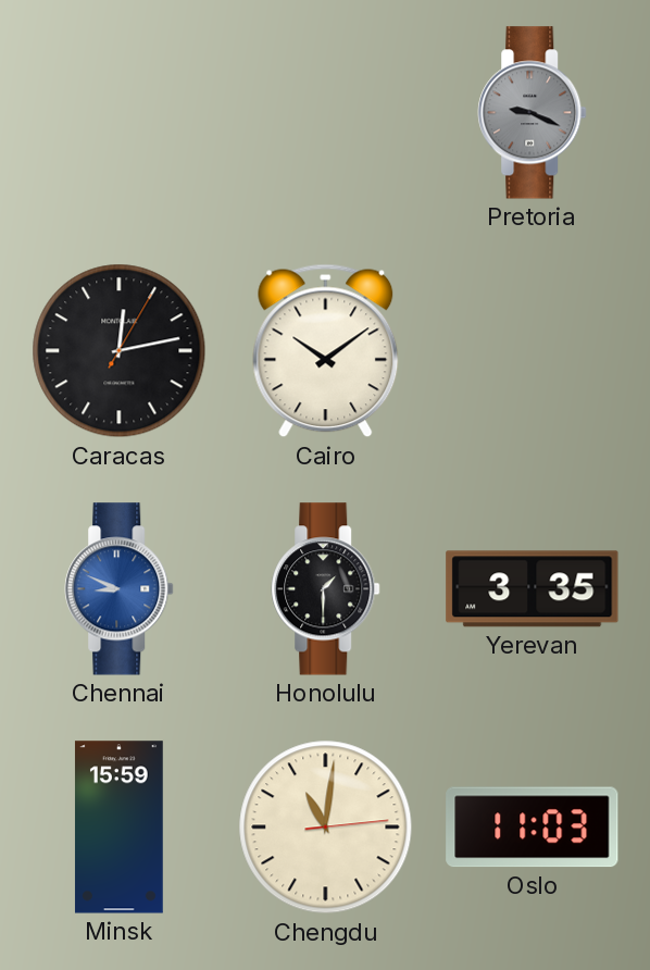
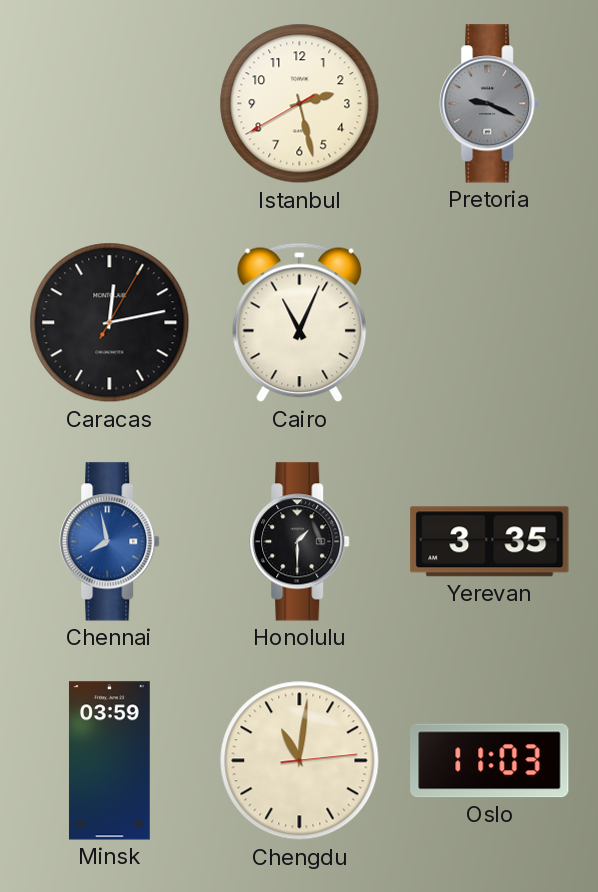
Istanbul: none -> 2:27 (300, 104)
Cairo: 10:09 -> 11:04 (300, 323)
Chennai: 8:49 -> 7:58 (110, 542)
Minsk: 15:59 -> 03:59 (109, 761)
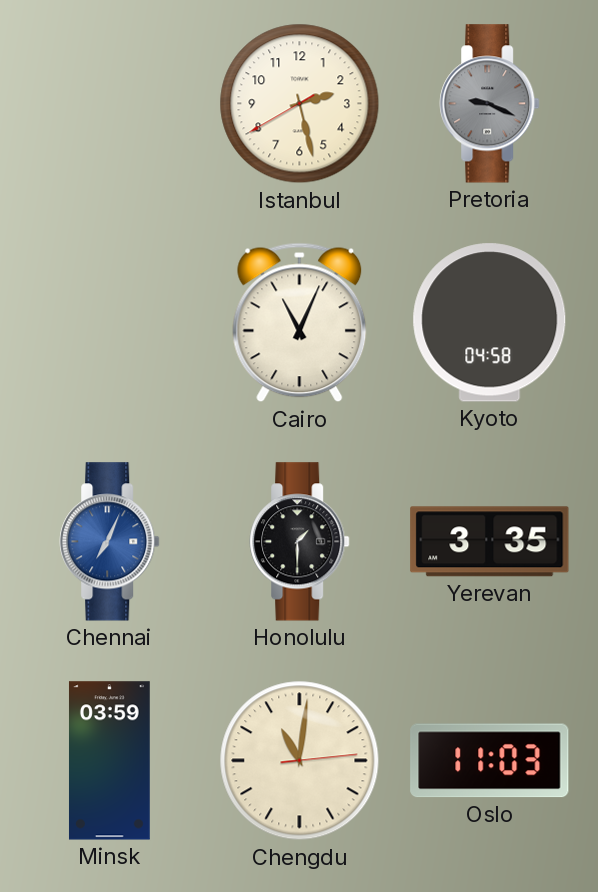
Caracas: 12:13 -> none (110, 323)
Kyoto: none -> 04:58 (490, 323)
Chennai: 7:58 -> 7:04 (110, 542)
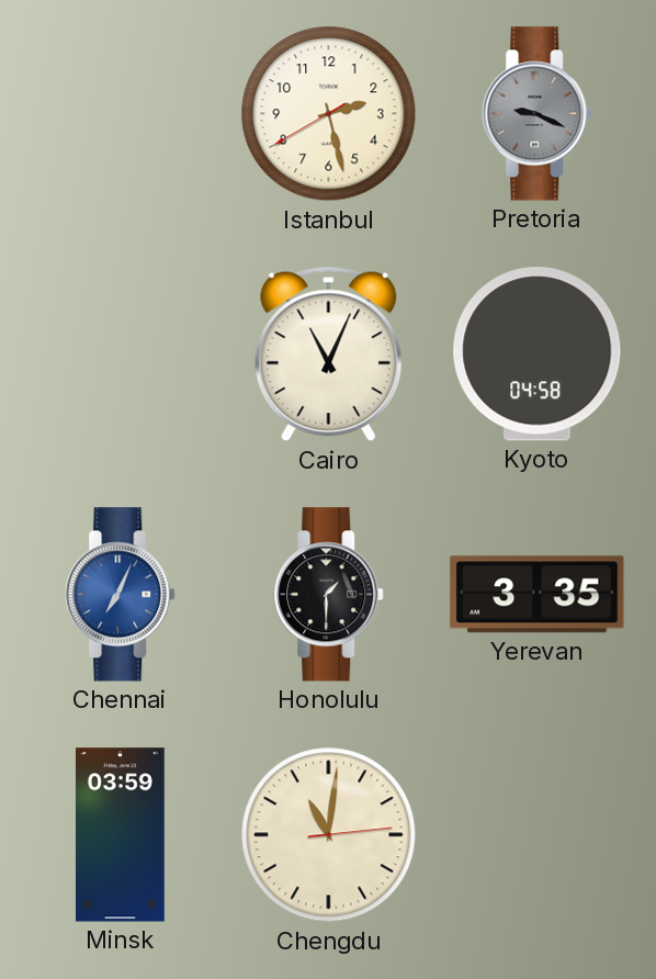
Oslo: 11:03 -> none (490, 761)
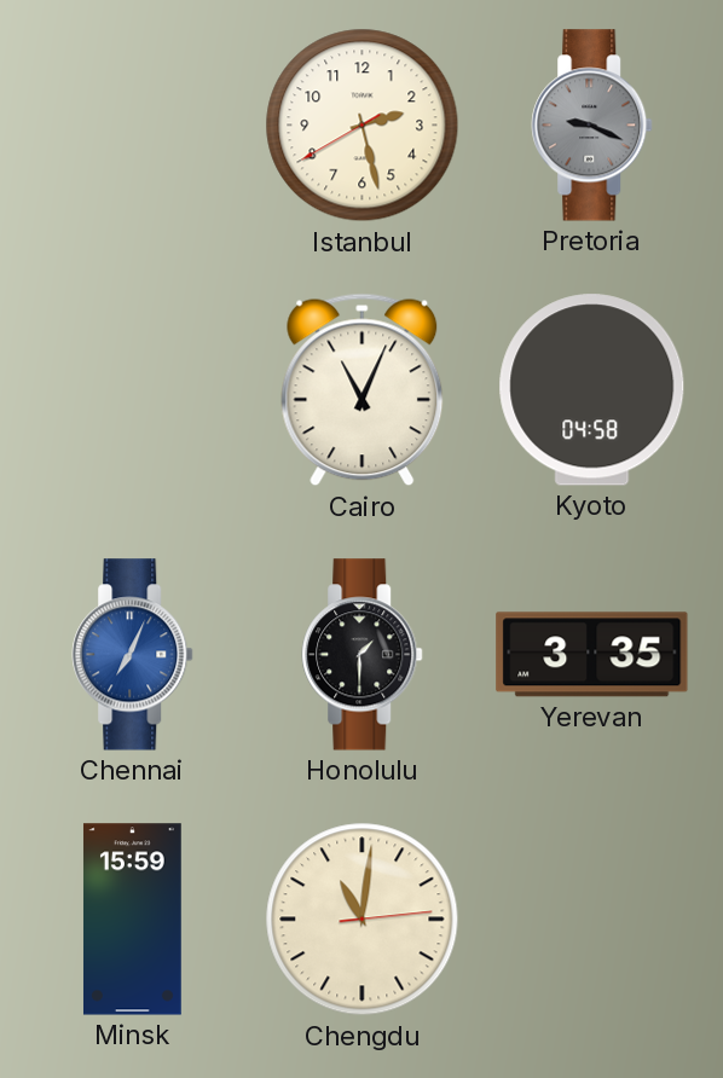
Minsk: 03:59 -> 15:59 (132, 920)
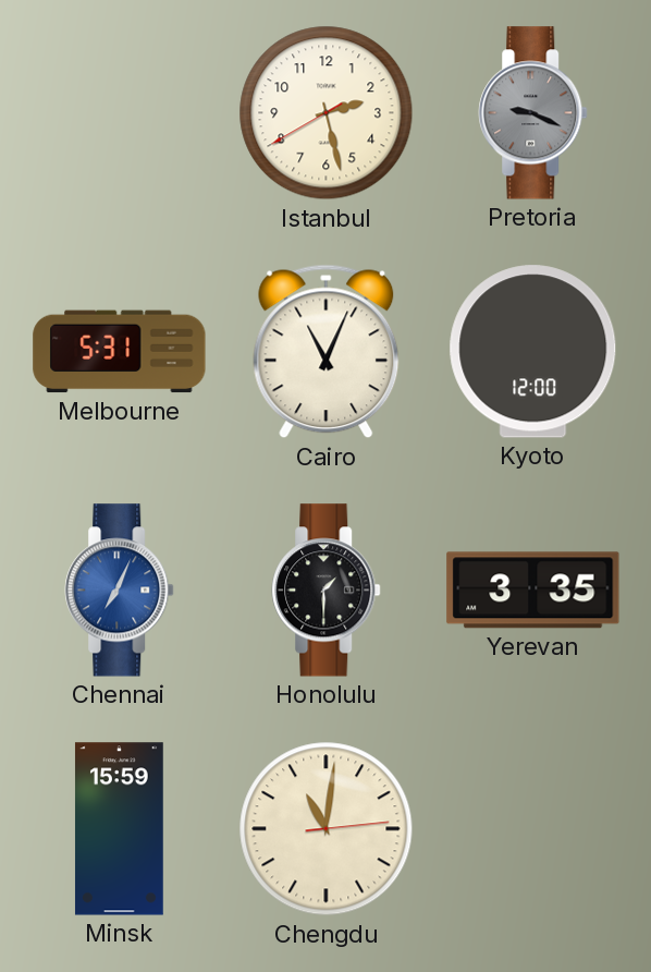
Melbourne: none -> 5:31 (120, 352)
Kyoto: 04:58 -> 12:00 (533, 352)
